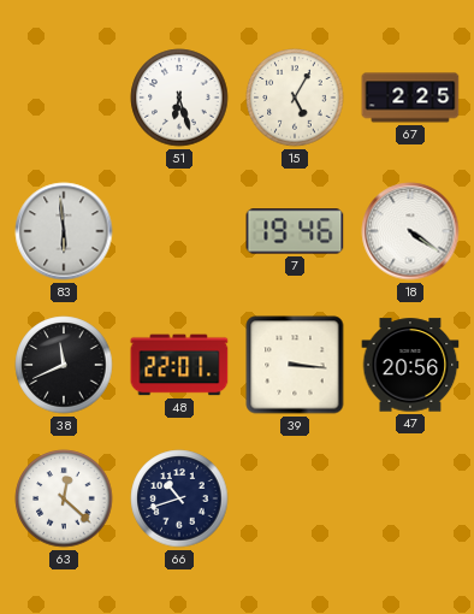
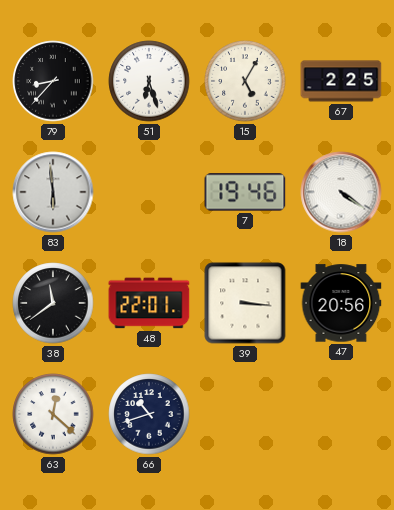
79: none -> 8:37 (53, 81)
38: 11:41 -> 11:39 (53, 303)
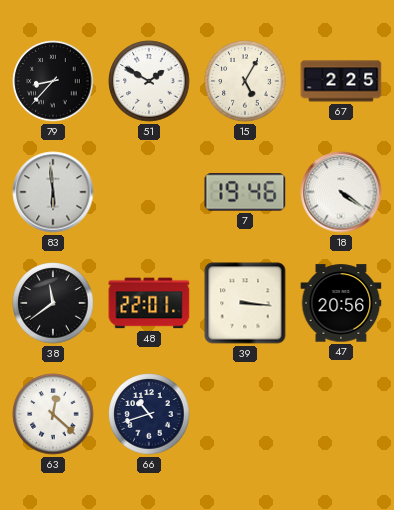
51: 6:27 -> 1:50 (149, 81)
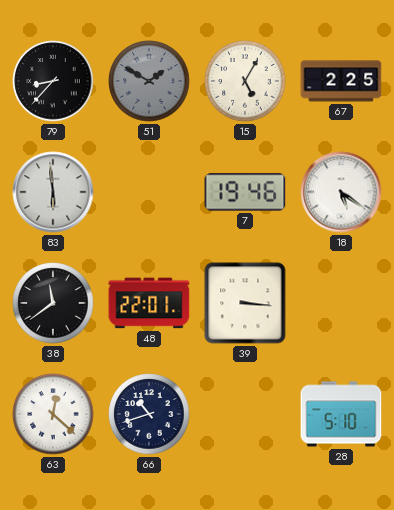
51 dial: white -> grey (149, 81)
18: 4:21 -> 5:21 (341, 192)
47: 20:56 -> none (341, 303)
28: none -> 5:10 (341, 414)
